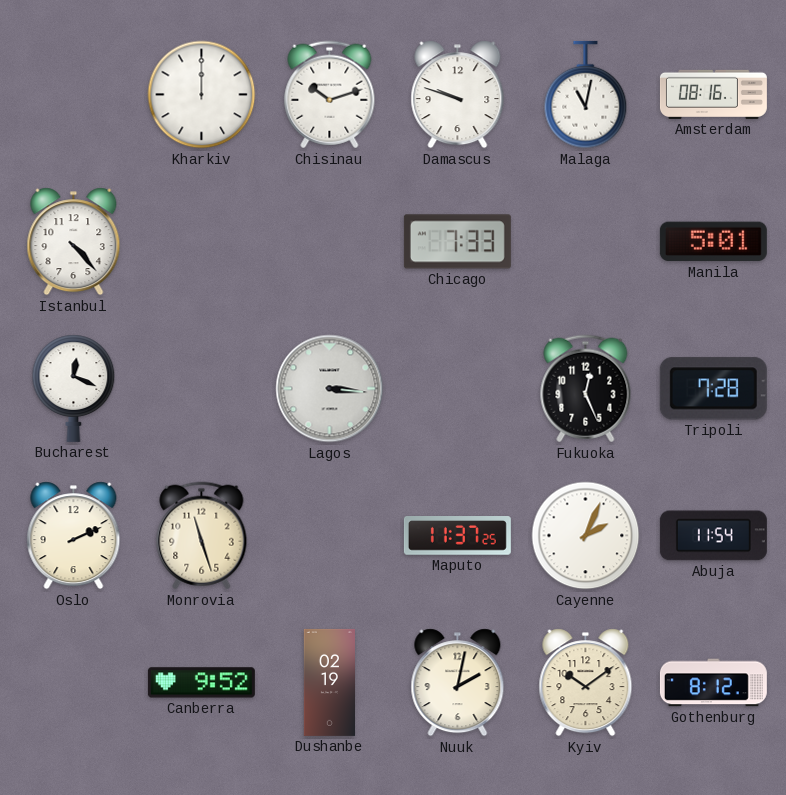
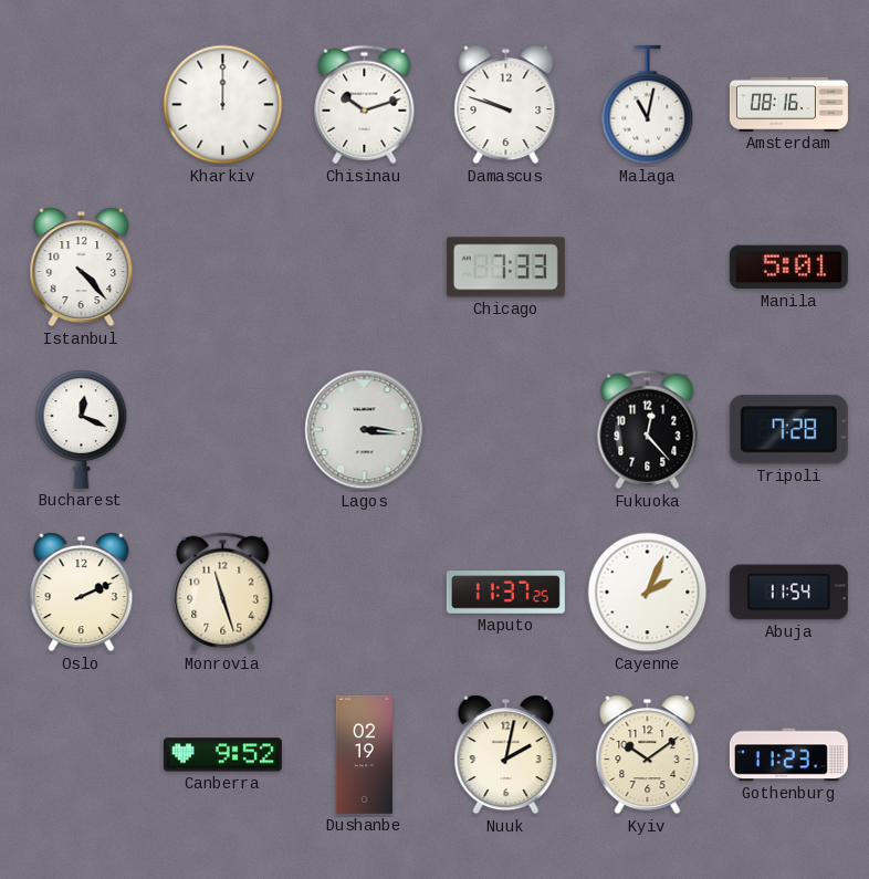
Fukuoka: 12:26 -> 12:23 (648, 430)
Gothenburg: 8:12 -> 11:23 (788, 755)
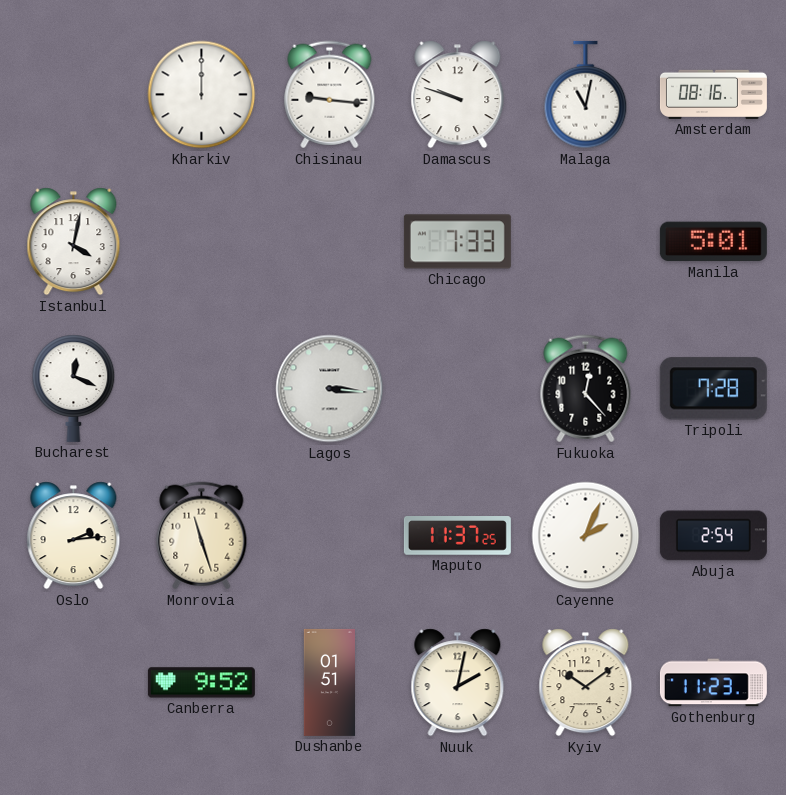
Chisinau: 10:12 -> 9:16 (330, 95)
Istanbul: 4:23 -> 4:02 (74, 242)
Oslo: 2:11 -> 2:14 (74, 536)
Abuja: 11:54 -> 2:54 (713, 536)
Dushanbe: 02:19 -> 01:51 (329, 682)
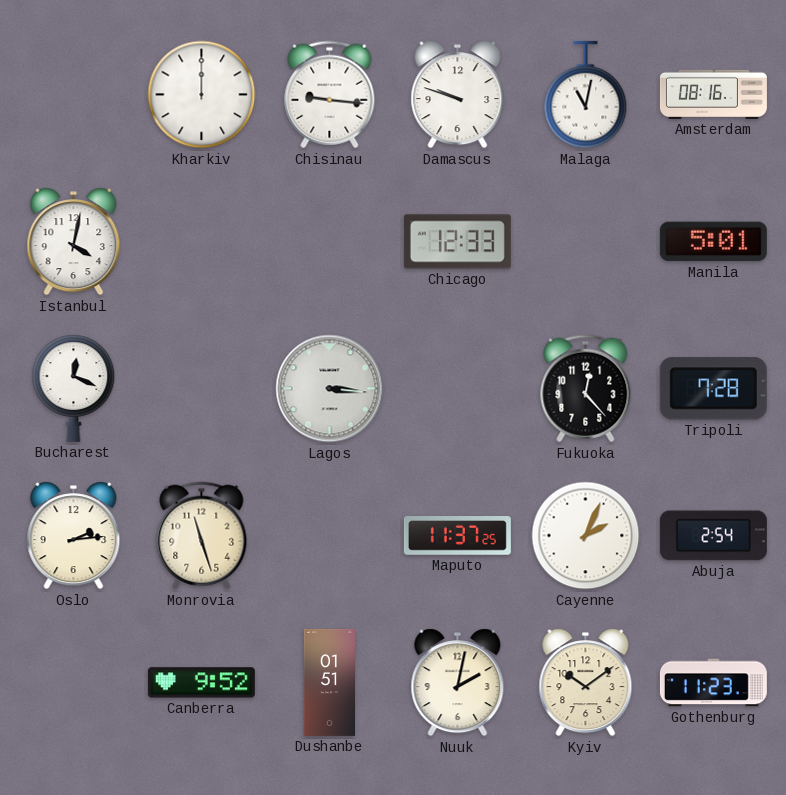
Chicago: 7:33 -> 12:33 (457, 242)
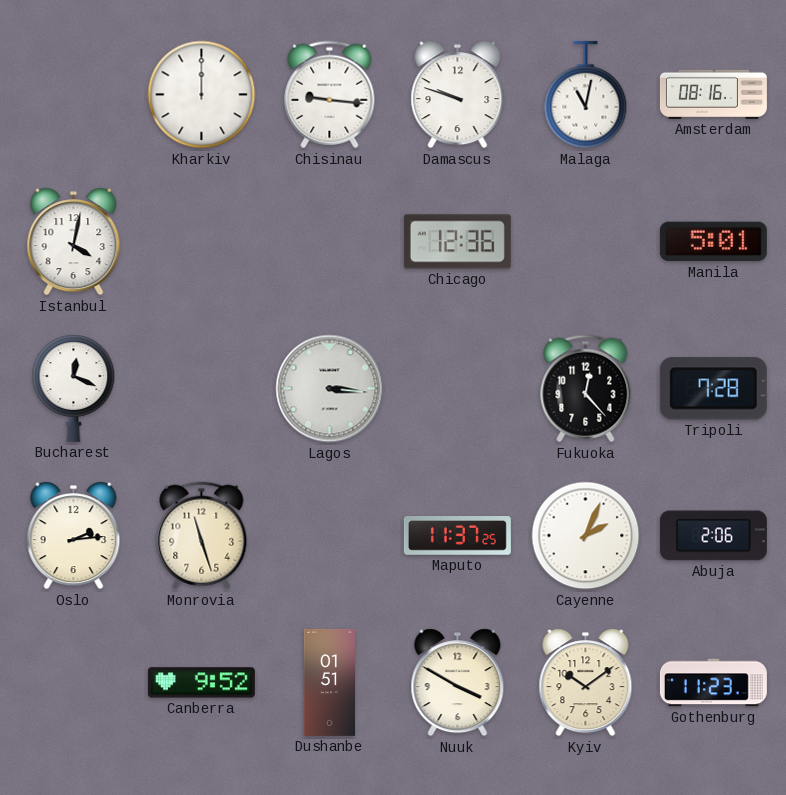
Chicago: 12:33 -> 12:36 (457, 242)
Abuja: 2:54 -> 2:06 (713, 536)
Nuuk: 2:02 -> 3:50 (458, 683)
